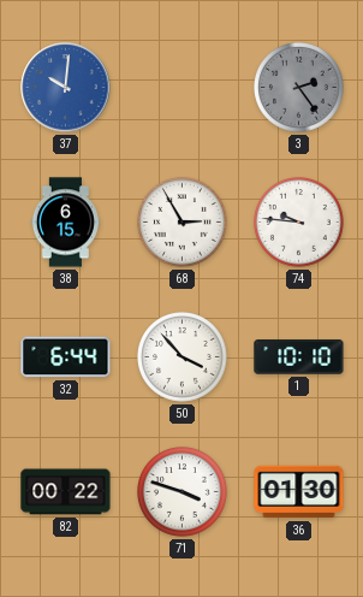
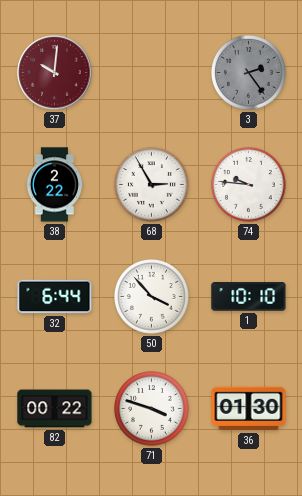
37 dial: blue -> burgundy (55, 73)
38: 6:15 -> 2:22 (54, 185)
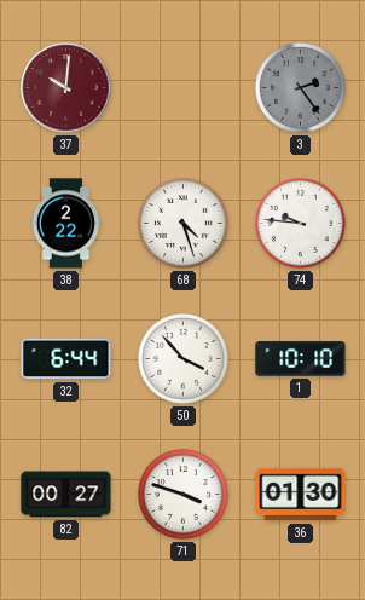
68: 2:55 -> 4:27 (184, 224)
82: 00:22 -> 00:27 (66, 495)
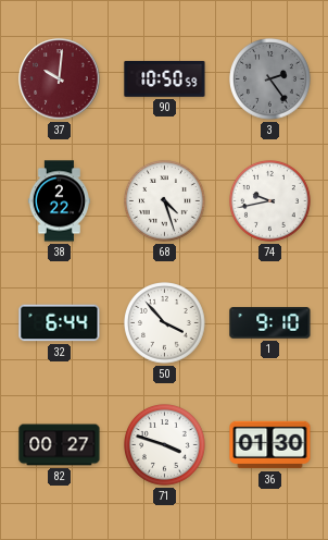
90: none -> 10:50 (165, 79)
74: 9:46 -> 9:43 (270, 201)
1: 10:10 -> 9:10 (270, 323)
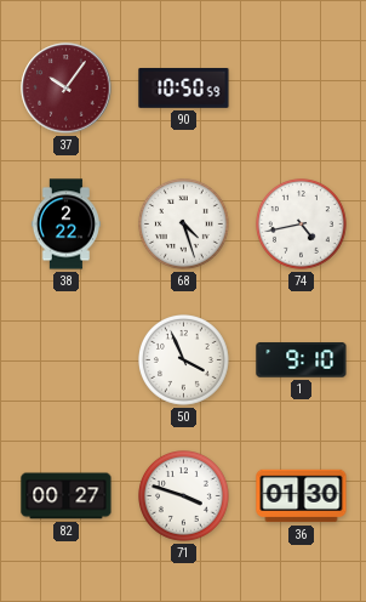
37: 10:01 -> 10:06 (67, 89)
3: 2:24 -> none (270, 79)
74: 9:43 -> 4:43 (302, 225)
32: 6:44 -> none (60, 323)
50: 3:53 -> 3:56 (184, 360)
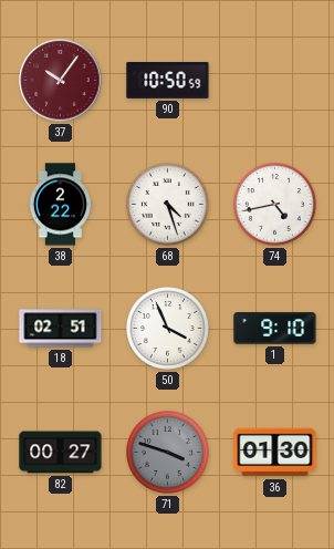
18: none -> 02:51 (61, 329)
71 dial: white -> grey (168, 453)
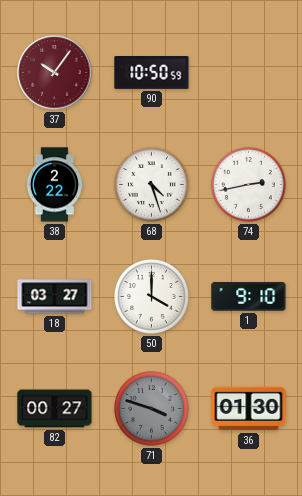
74: 4:43 -> 2:43 (249, 185)
18: 02:51 -> 03:27 (55, 297)
50: 3:56 -> 4:00 (152, 297)
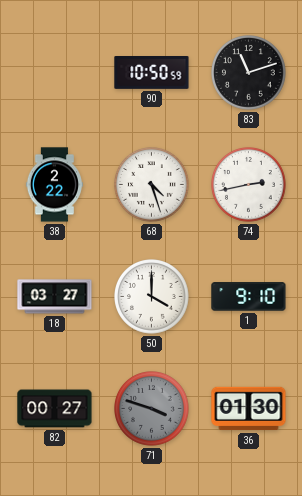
37: 10:06 -> none (55, 73)
83: none -> 11:12 (249, 73)
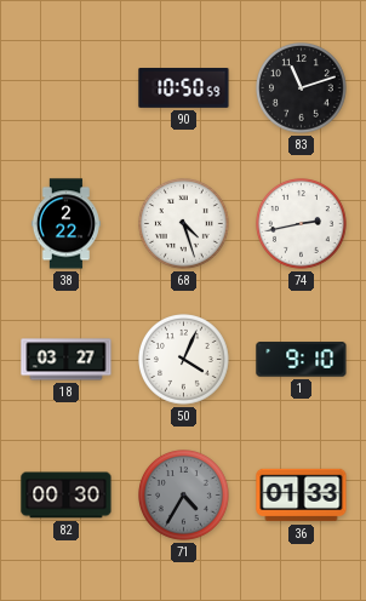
50: 4:00 -> 4:04 (184, 360)
82: 00:27 -> 00:30 (67, 496)
71: 3:48 -> 4:35 (184, 496)
36: 01:30 -> 01:33 (302, 496)
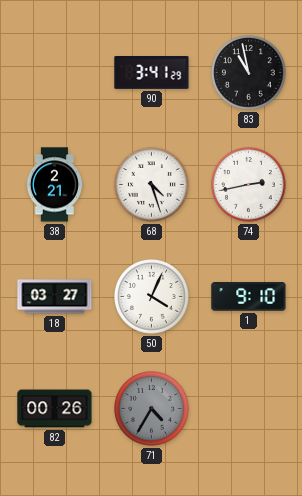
90: 10:50 -> 3:41 (152, 73)
83: 11:12 -> 10:58 (249, 73)
38: 2:22 -> 2:21 (54, 185)
82: 00:30 -> 00:26 (55, 409)
36: 01:33 -> none (302, 496)
